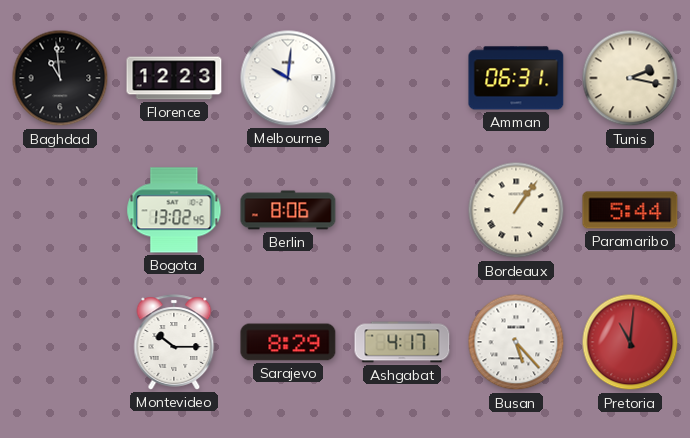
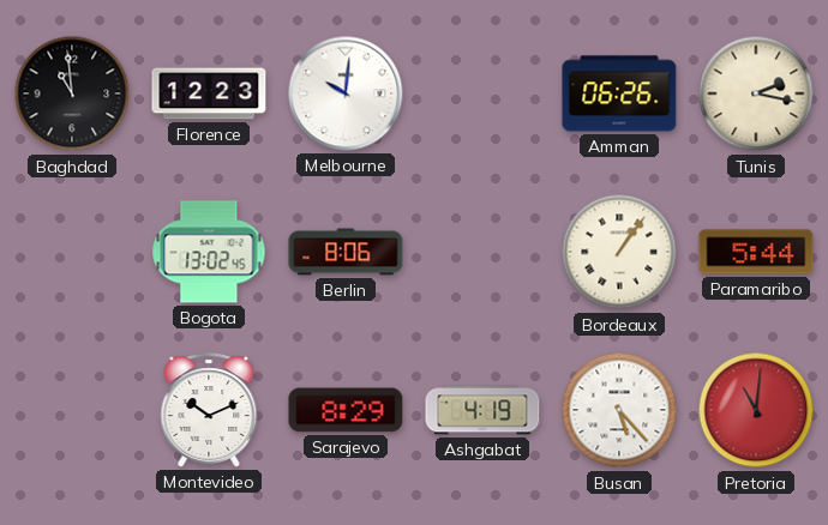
Amman: 06:31 -> 06:26 (619, 93)
Montevideo: 10:15 -> 10:11 (209, 410)
Ashgabat: 4:17 -> 4:19 (482, 410)
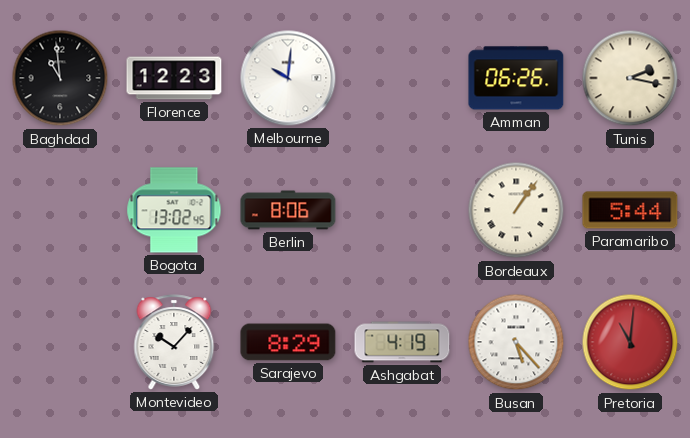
Montevideo: 10:11 -> 10:07 (174, 342)
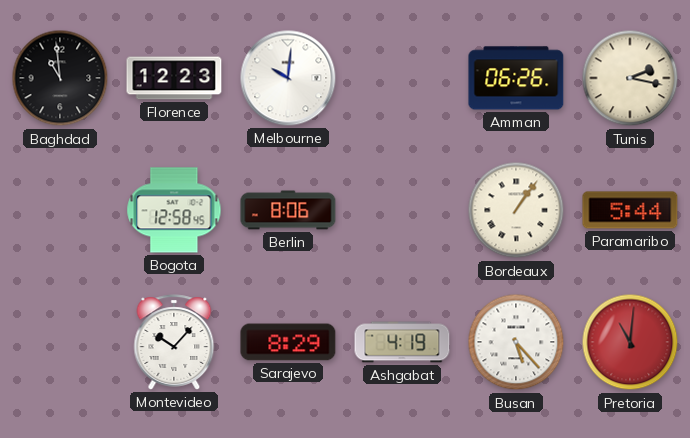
Bogota: 13:02 -> 12:58 (174, 210)
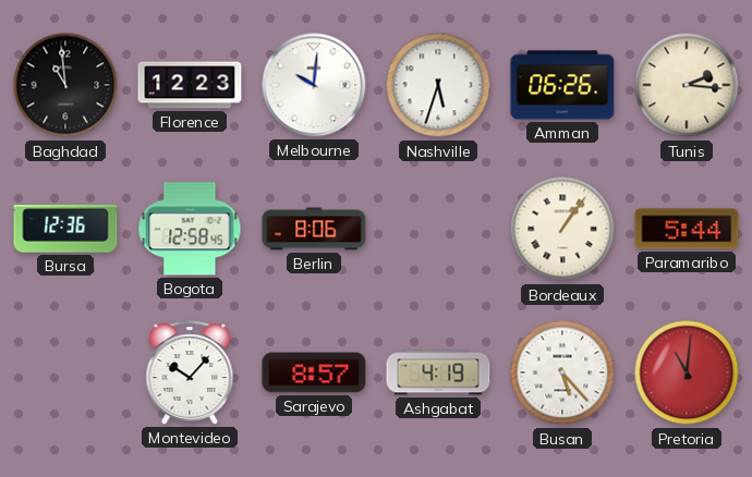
Nashville: none -> 5:33 (438, 85)
Tunis: 2:17 -> 2:16 (687, 85)
Bursa: none -> 12:36 (65, 229)
Sarajevo: 8:29 -> 8:57 (314, 372)
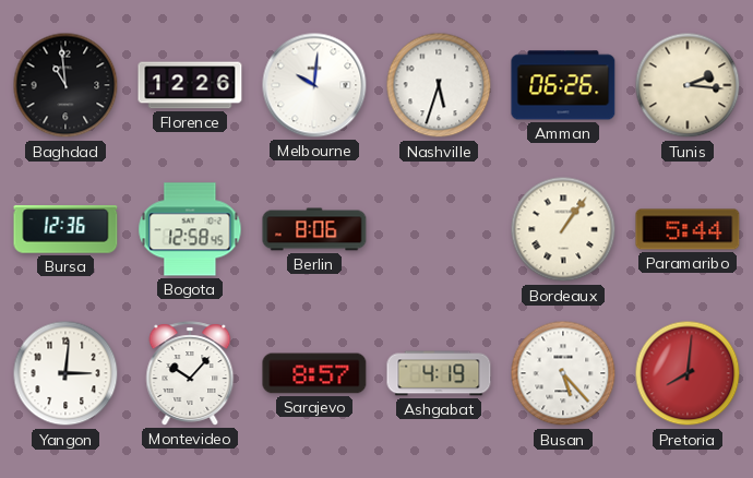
Florence: 12:23 -> 12:26 (190, 85)
Yangon: none -> 3:01 (65, 373)
Pretoria: 11:01 -> 8:01 (688, 373)
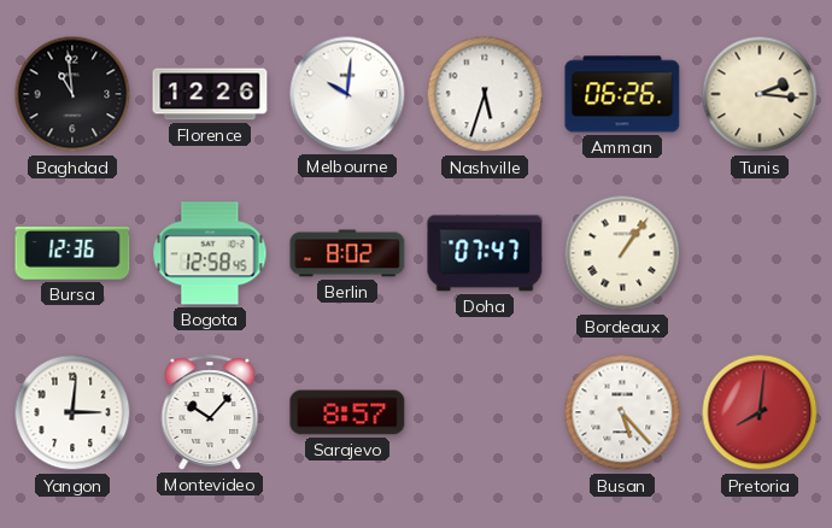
Berlin: 8:06 -> 8:02 (347, 253)
Doha: none -> 07:47 (485, 253)
Paramaribo: 5:44 -> none (688, 229)
Ashgabat: 4:19 -> none (439, 373)
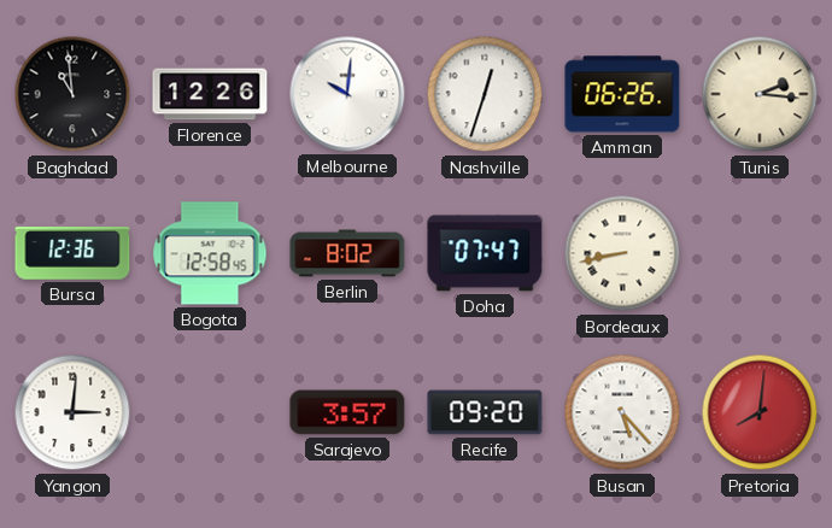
Nashville: 5:33 -> 12:33 (485, 94)
Bordeaux: 1:06 -> 8:43 (622, 253)
Montevideo: 10:07 -> none (210, 412)
Sarajevo: 8:57 -> 3:57 (347, 412)
Recife: none -> 09:20 (485, 412)
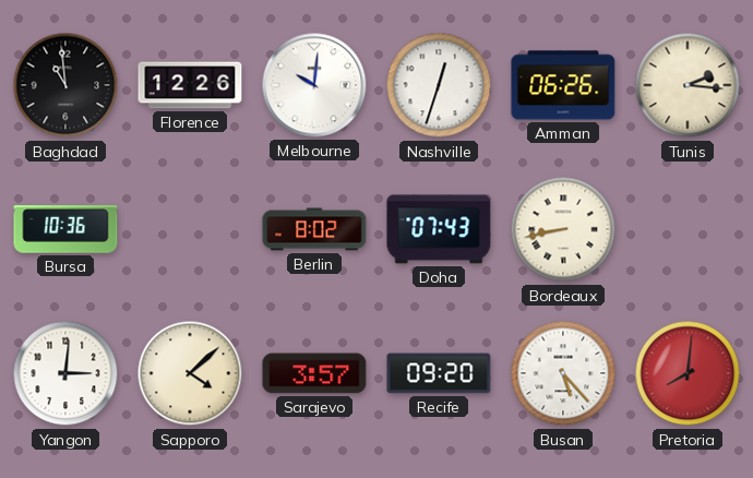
Bursa: 12:36 -> 10:36 (65, 229)
Bogota: 12:58 -> none (210, 253)
Doha: 07:47 -> 07:43 (439, 229)
Sapporo: none -> 4:08 (190, 373)
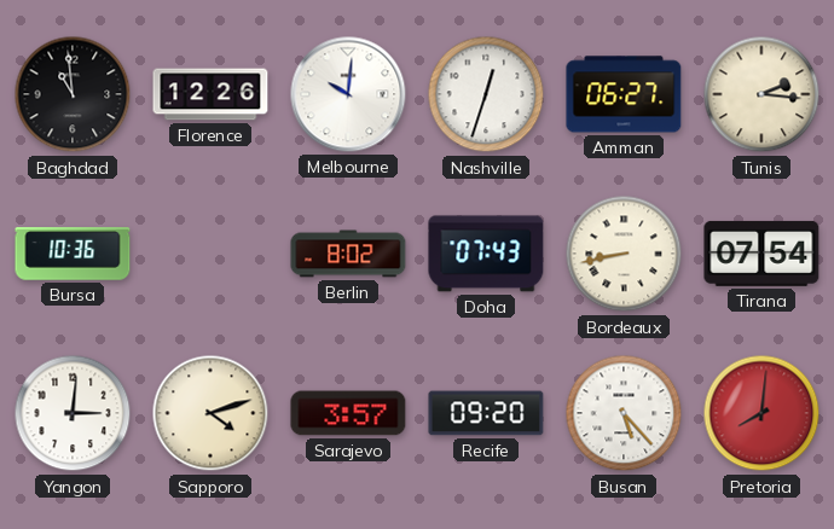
Amman: 06:26 -> 06:27 (624, 94)
Tirana: none -> 07:54 (761, 254)
Sapporo: 4:08 -> 4:12 (210, 413)
